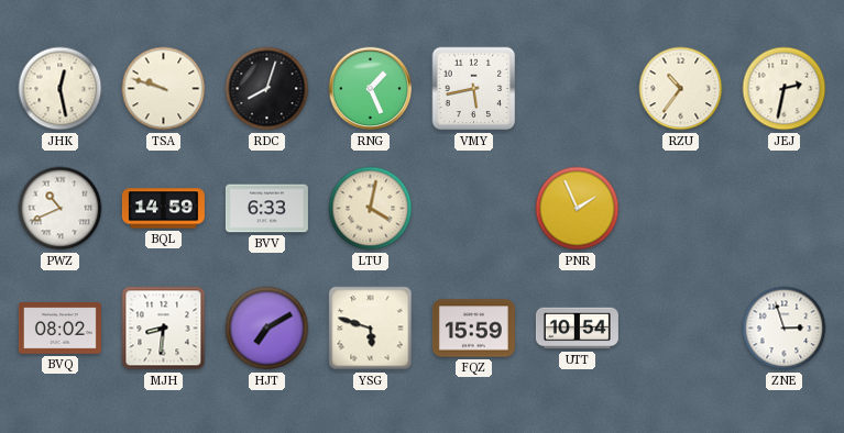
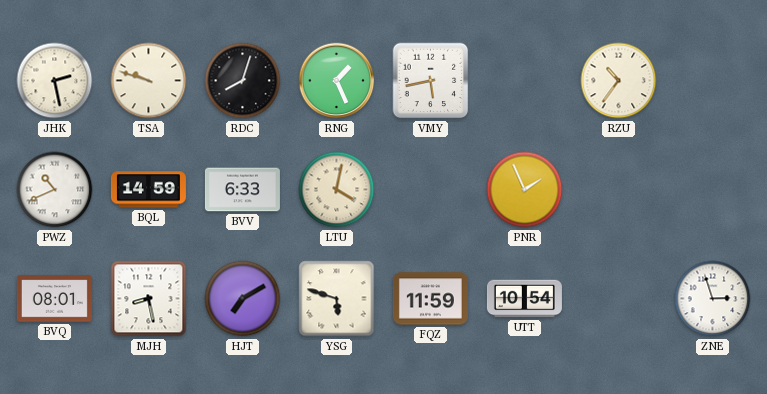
JHK: 12:28 -> 2:28 (55, 81)
JEJ: 2:32 -> none (785, 89)
BVQ: 08:02 -> 08:01 (54, 299)
MJH: 8:31 -> 8:28 (149, 299)
FQZ: 15:59 -> 11:59 (430, 299)
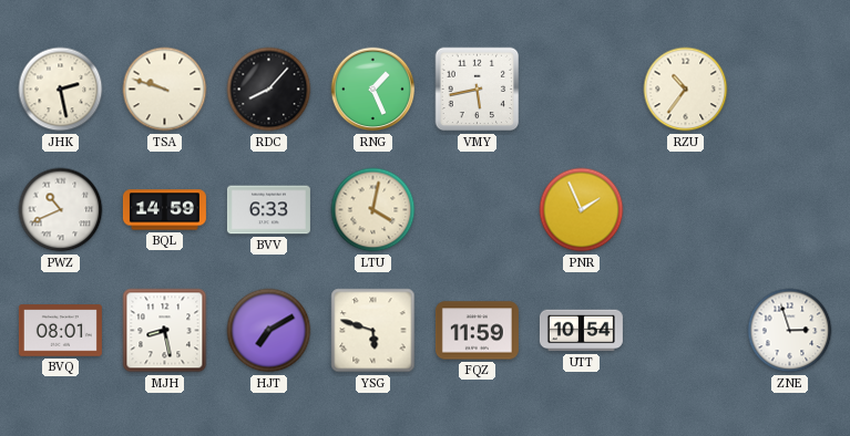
RDC: 8:03 -> 8:07 (269, 90)
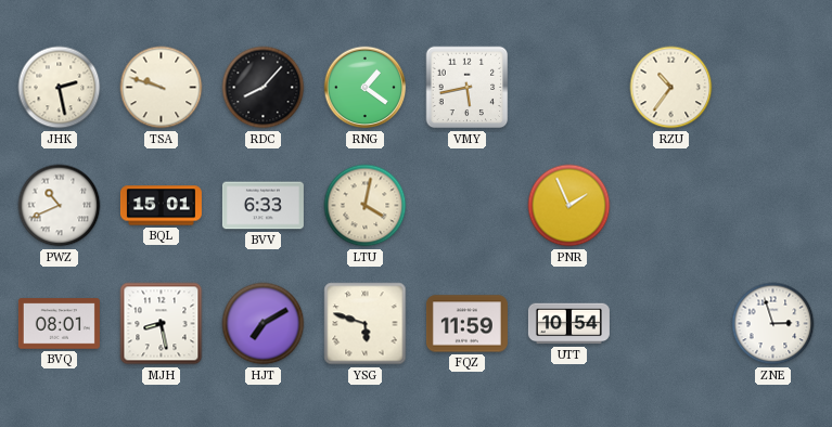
RNG: 1:26 -> 1:21 (366, 88)
BQL: 14:59 -> 15:01 (161, 206)
